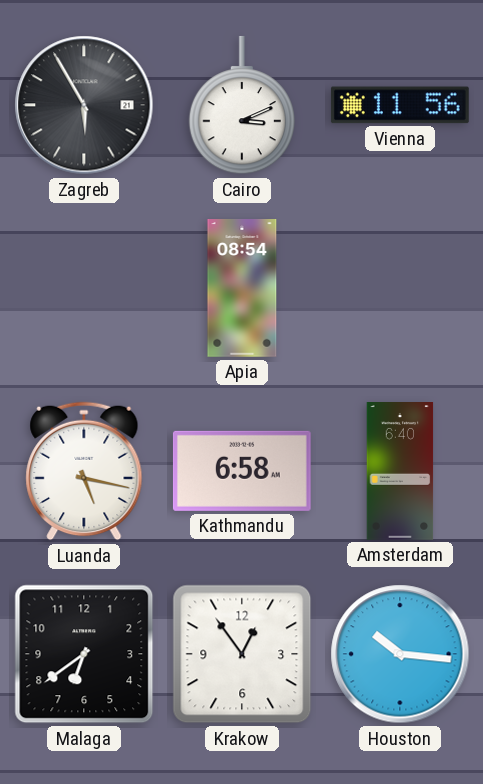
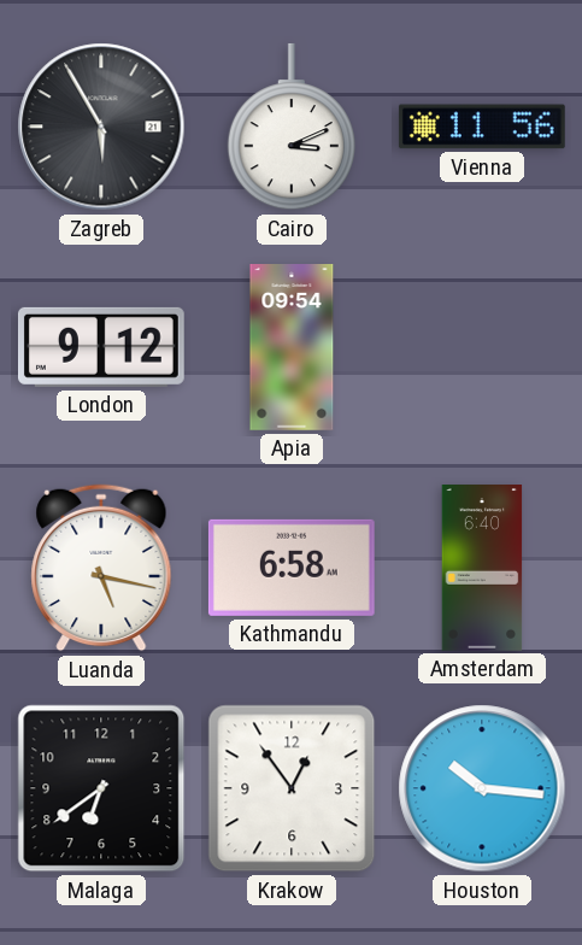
London: none -> 9:12 (101, 347)
Apia: 08:54 -> 09:54 (292, 348)
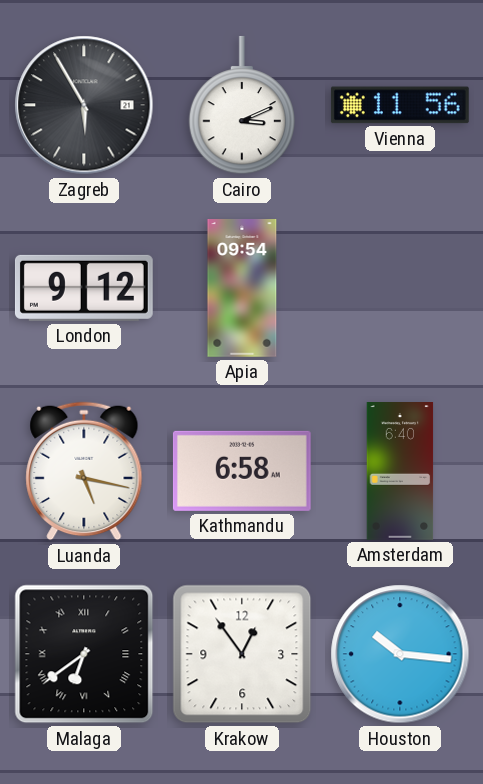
Malaga numerals: Arabic -> Roman (84, 654)
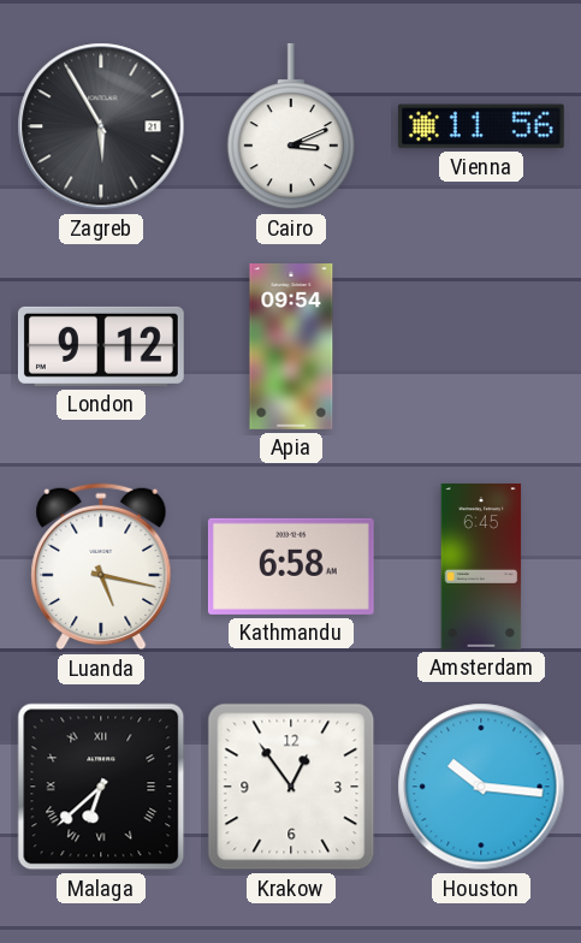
Amsterdam: 6:40 -> 6:45 (481, 568)
Malaga: 6:39 -> 6:38 (101, 787)
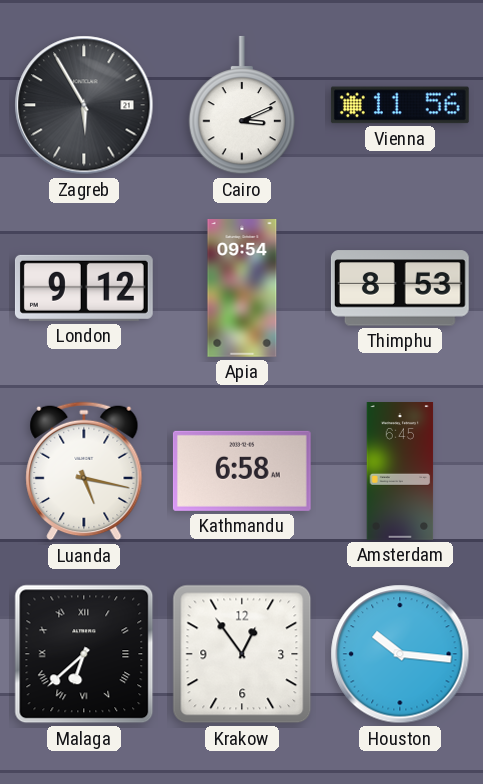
Thimphu: none -> 8:53 (400, 288)
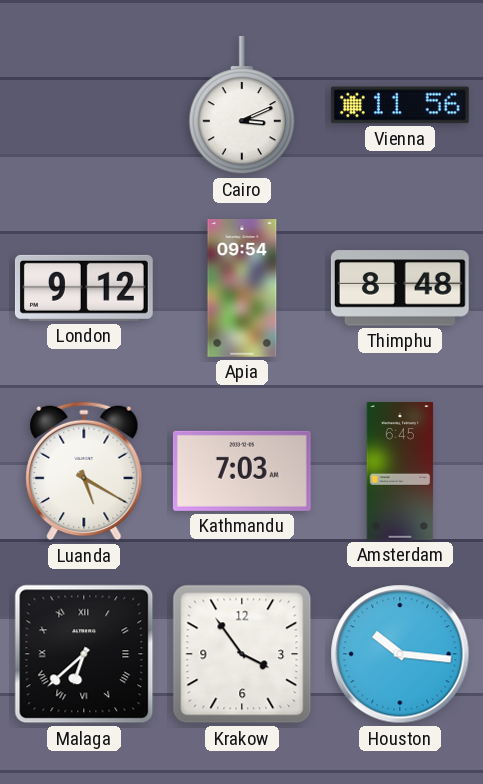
Zagreb: 5:55 -> none (84, 105)
Thimphu: 8:53 -> 8:48 (400, 288)
Luanda: 5:17 -> 5:20 (84, 471)
Kathmandu: 6:58 -> 7:03 (242, 471)
Krakow: 12:54 -> 3:54 (242, 654)
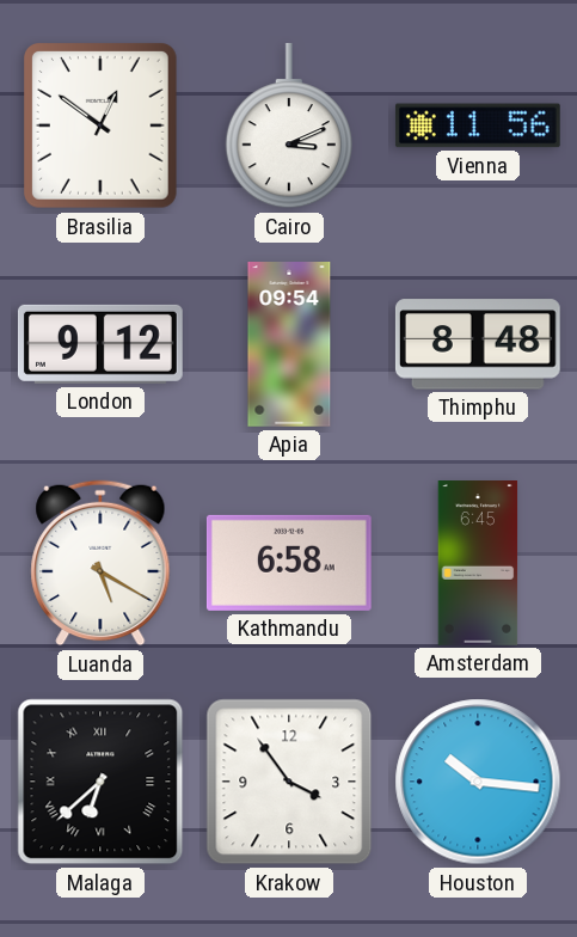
Brasilia: none -> 12:51 (102, 127)
Kathmandu: 7:03 -> 6:58 (289, 563)
